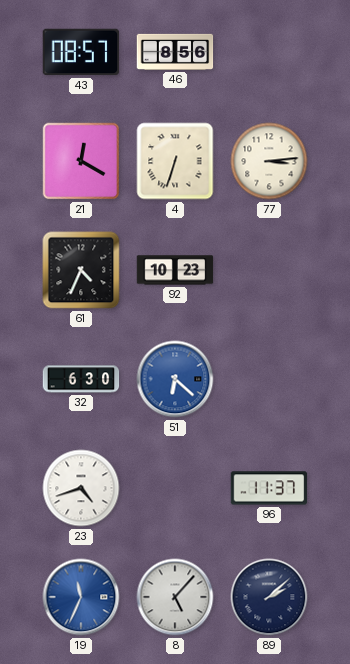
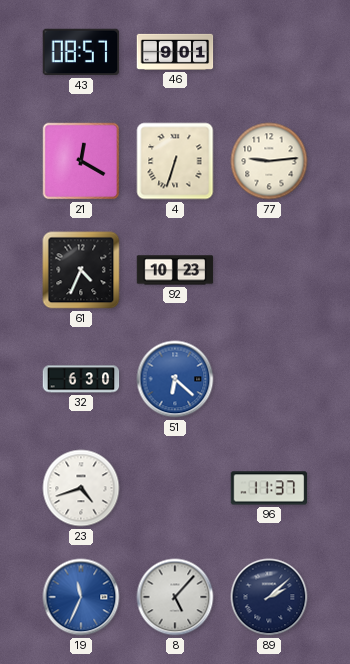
46: 8:56 -> 9:01 (175, 52)
77: 3:14 -> 9:14 (269, 161)
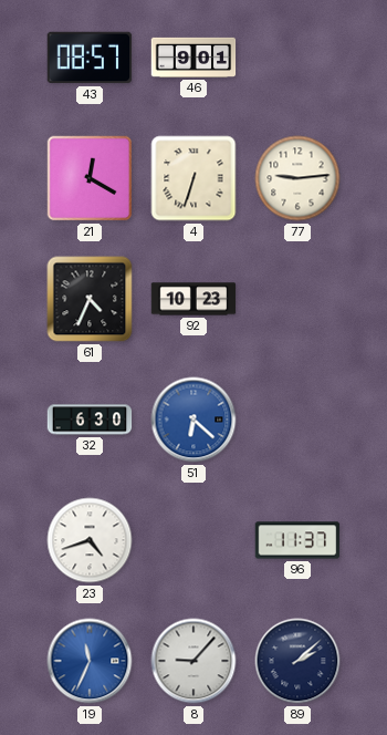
8: 5:07 -> 9:07 (193, 661)
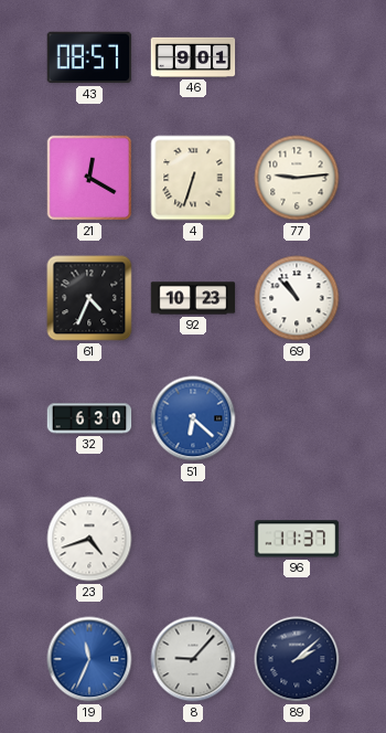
69: none -> 10:53 (297, 298)
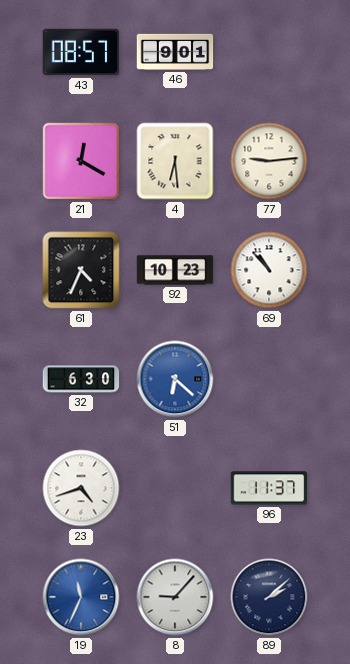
4: 6:33 -> 6:29 (175, 161)
